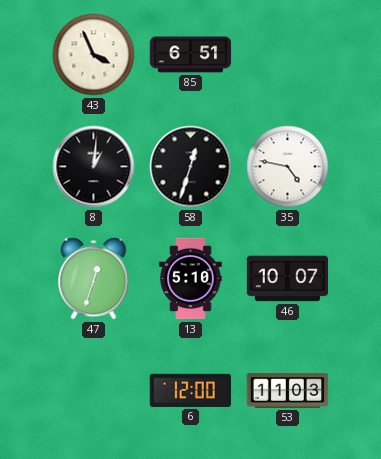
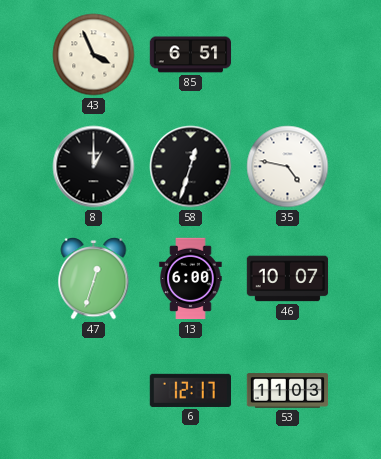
8: 1:01 -> 1:00 (94, 167)
13: 5:10 -> 6:00 (191, 279)
6: 12:00 -> 12:17 (190, 390)
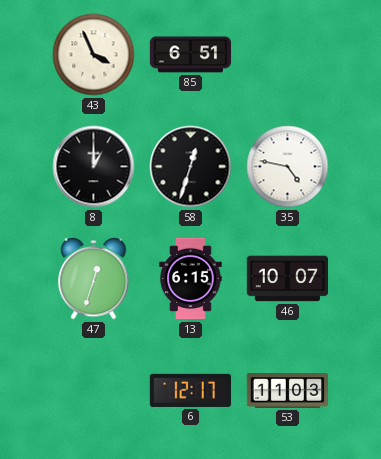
13: 6:00 -> 6:15 (191, 279)
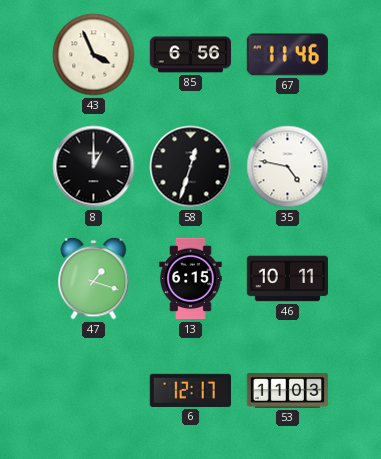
85: 6:51 -> 6:56 (191, 55)
67: none -> 11:46 (287, 55)
47: 12:33 -> 1:18 (94, 279)
46: 10:07 -> 10:11 (288, 279)
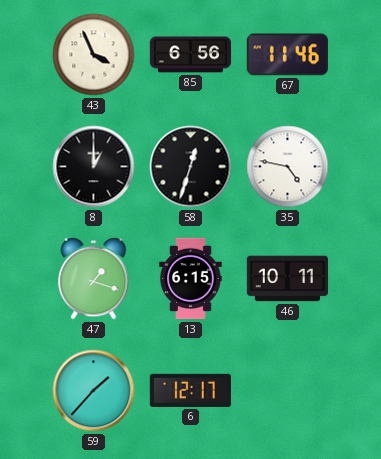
59: none -> 1:37 (94, 391)
53: 11:03 -> none (288, 391)
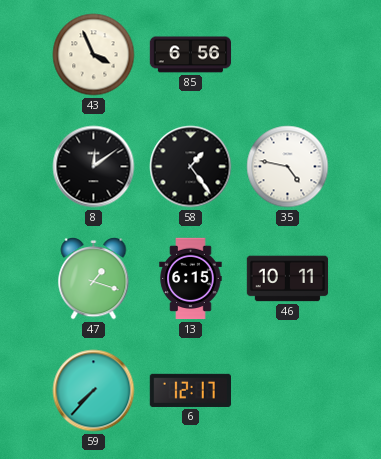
67: 11:46 -> none (287, 55)
8: 1:00 -> 12:09 (94, 167)
58: 12:33 -> 1:24 (191, 167)
59: 1:37 -> 7:37 (94, 391)
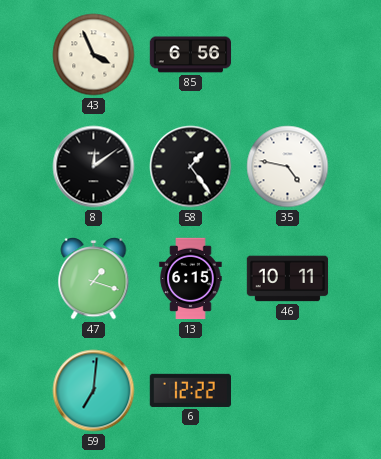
59: 7:37 -> 7:01 (94, 391)
6: 12:17 -> 12:22 (190, 390)
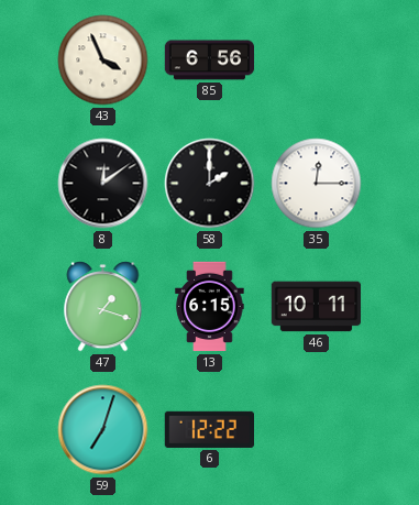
58: 1:24 -> 2:00 (210, 184)
35: 4:47 -> 12:15 (317, 184)
59: 7:01 -> 7:03 (103, 430)
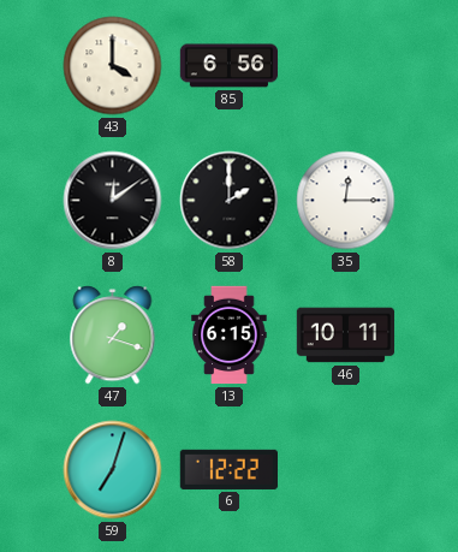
43: 3:56 -> 4:00 (113, 66)
